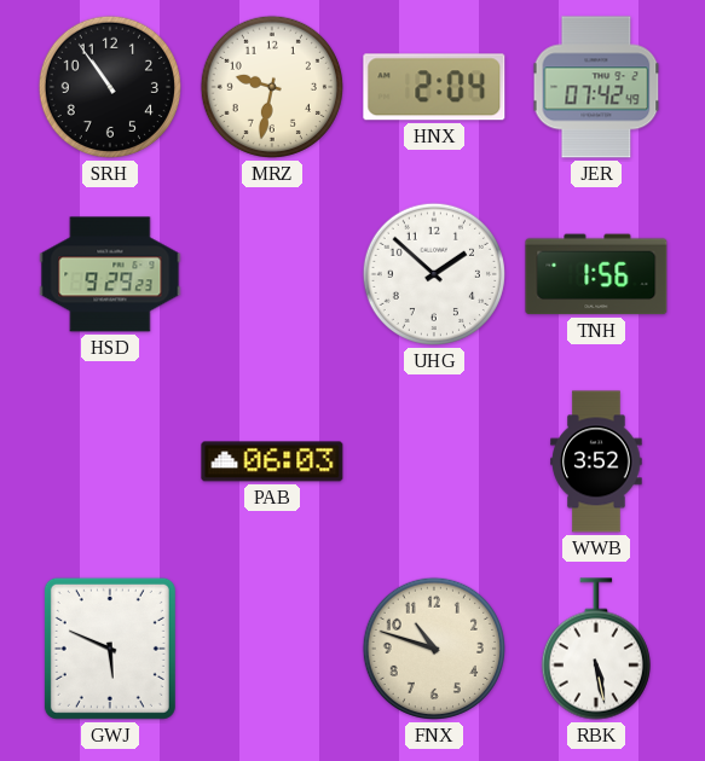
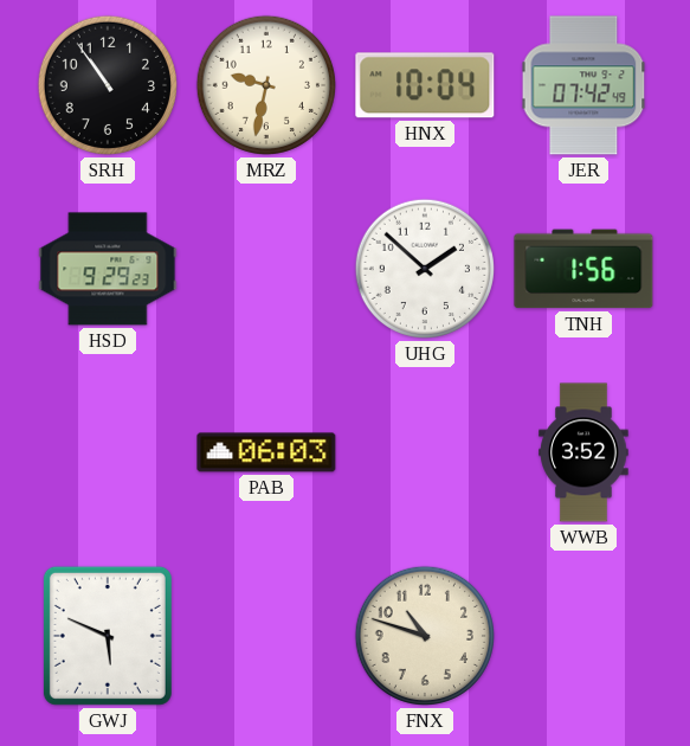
HNX: 2:04 -> 10:04 (425, 85)
RBK: 5:28 -> none (596, 649)
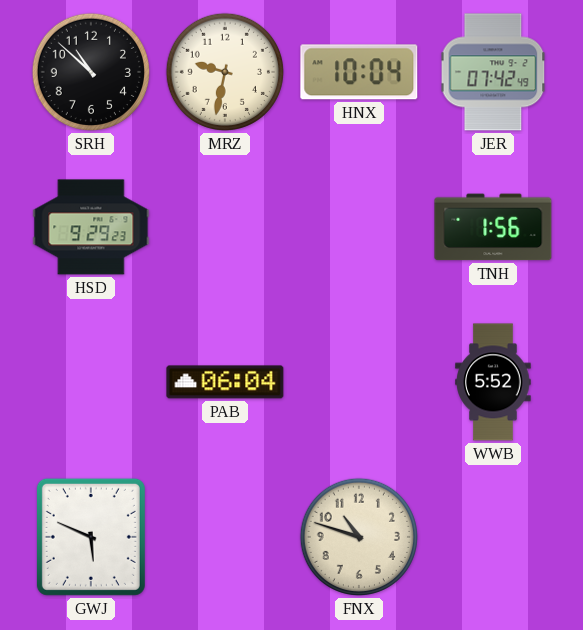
SRH: 10:54 -> 10:52 (91, 72)
UHG: 1:52 -> none (425, 269)
PAB: 06:03 -> 06:04 (225, 382)
WWB: 3:52 -> 5:52 (493, 382)
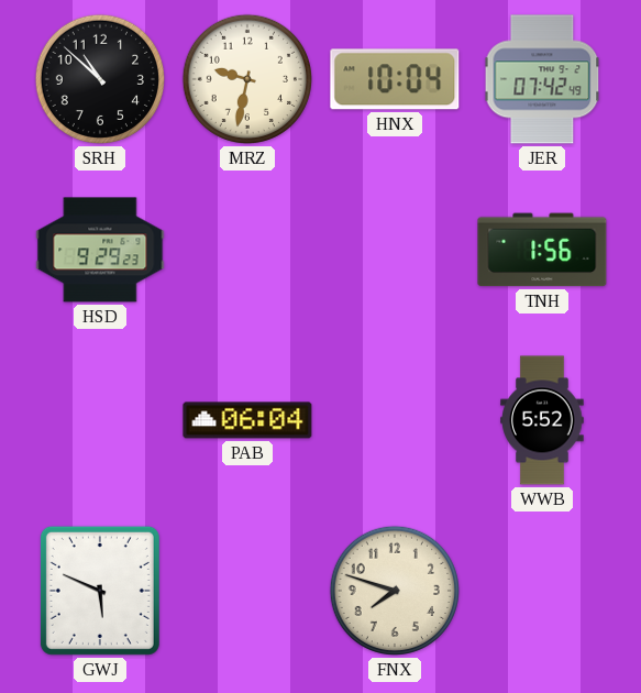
FNX: 10:48 -> 7:48 (395, 591)
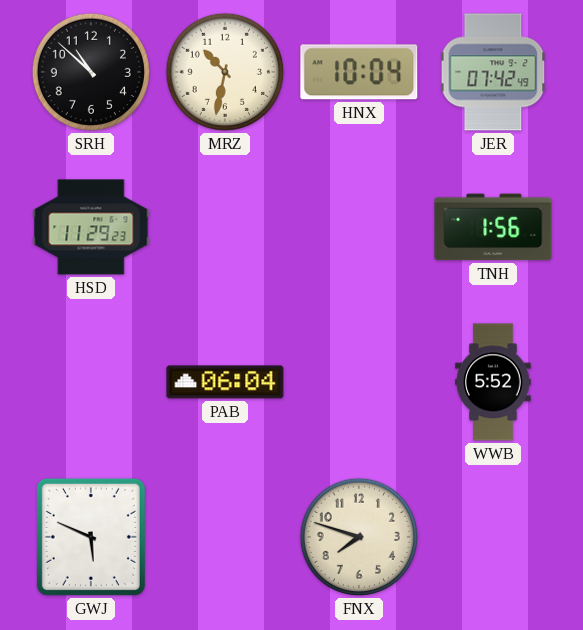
MRZ: 9:32 -> 10:32 (225, 72)
HSD: 9:29 -> 11:29 (91, 227)
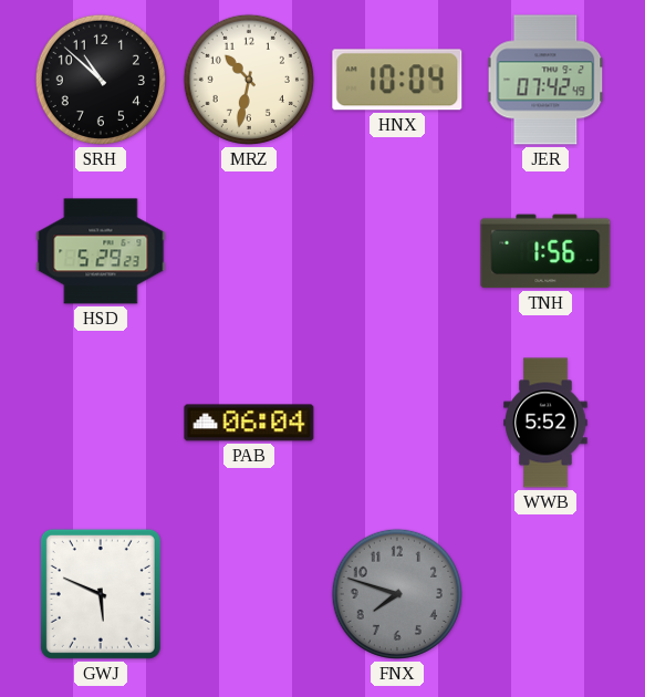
HSD: 11:29 -> 5:29 (101, 251)
FNX dial: cream -> grey (397, 594)
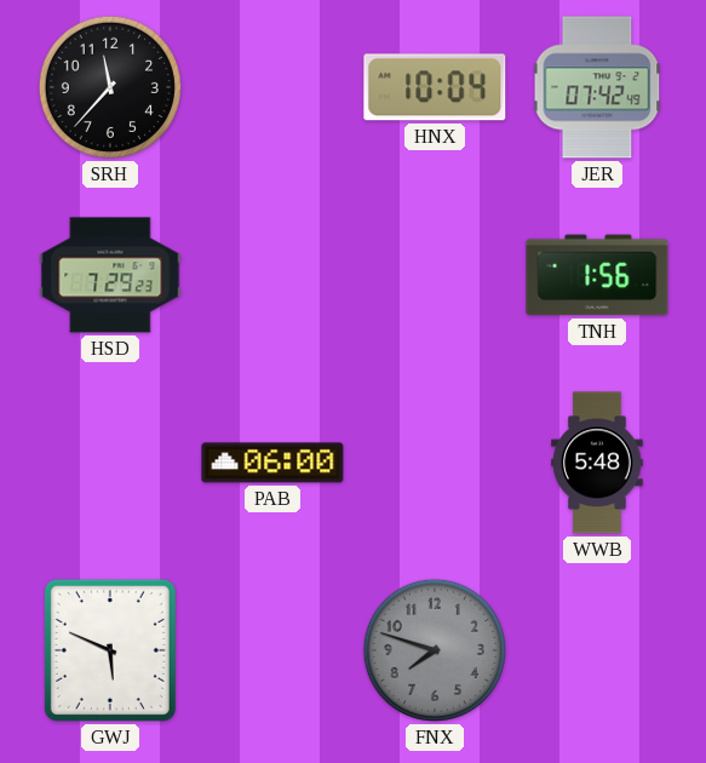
SRH: 10:52 -> 11:37 (110, 87)
MRZ: 10:32 -> none (249, 80)
HSD: 5:29 -> 7:29 (110, 275)
PAB: 06:04 -> 06:00 (272, 463)
WWB: 5:52 -> 5:48 (597, 463)
